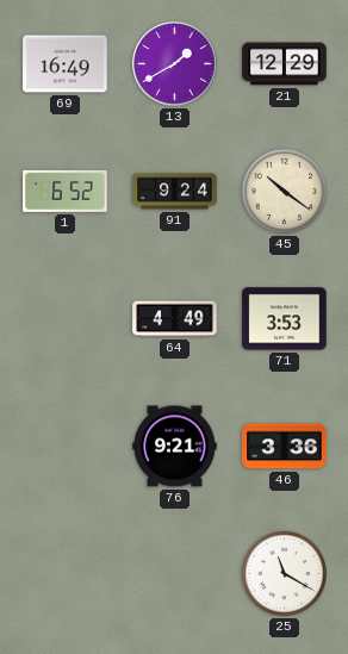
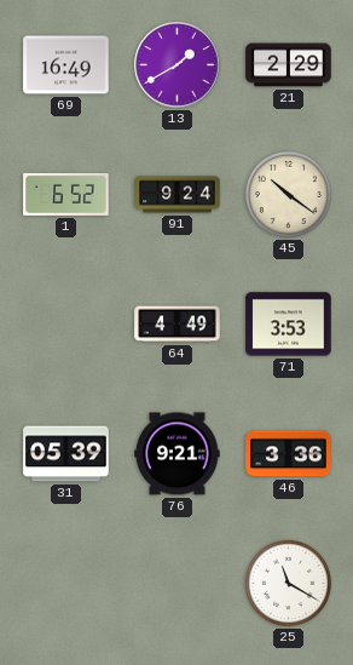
21: 12:29 -> 2:29 (289, 65)
31: none -> 05:39 (66, 454)
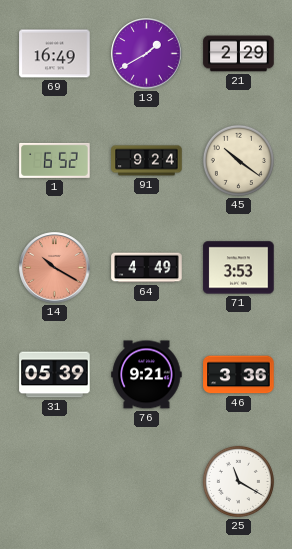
14: none -> 10:20 (55, 268)
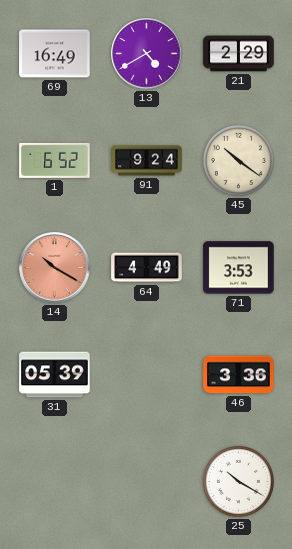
13: 1:40 -> 4:40 (147, 54)
76: 9:21 -> none (147, 375)
25: 11:20 -> 10:20 (238, 481)
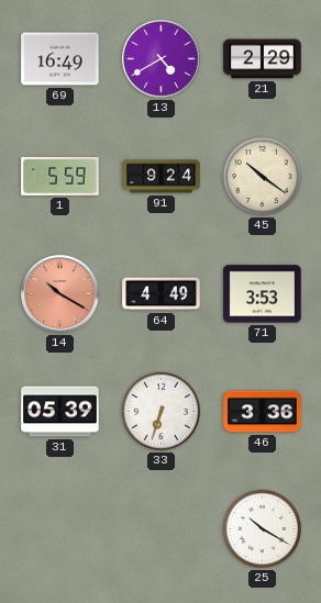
1: 6:52 -> 5:59 (60, 176)
33: none -> 6:33 (160, 411)
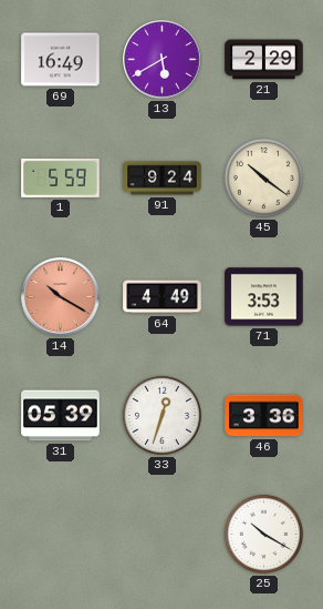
13: 4:40 -> 5:40 (163, 60)
33: 6:33 -> 12:33 (161, 415)
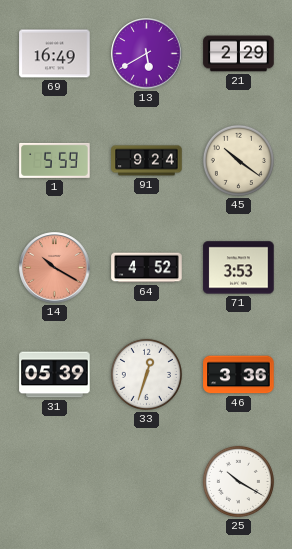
64: 4:49 -> 4:52 (147, 268)
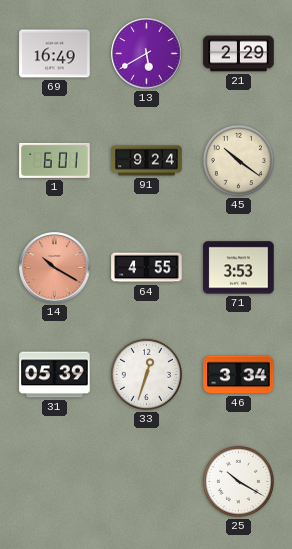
1: 5:59 -> 6:01 (55, 160)
64: 4:52 -> 4:55 (147, 268)
46: 3:36 -> 3:34 (239, 375)
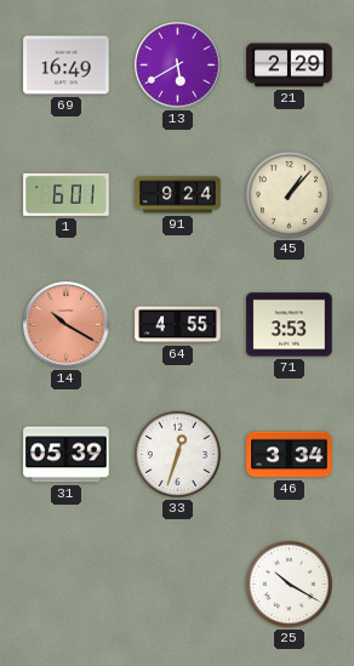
45: 10:21 -> 1:07 (289, 194)
